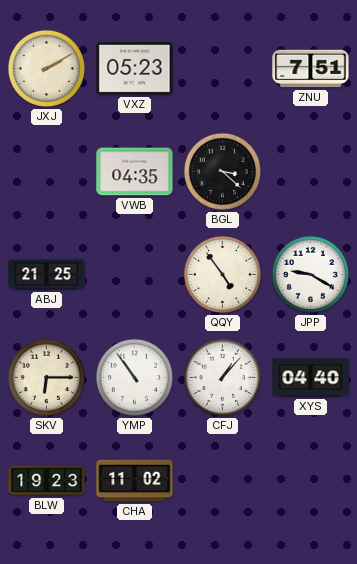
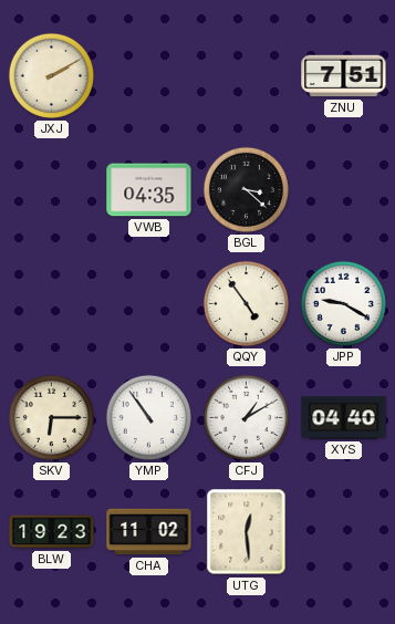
VXZ: 05:23 -> none (135, 68)
ABJ: 21:25 -> none (47, 275)
CFJ: 1:07 -> 1:10 (246, 417)
UTG: none -> 12:29 (247, 532)
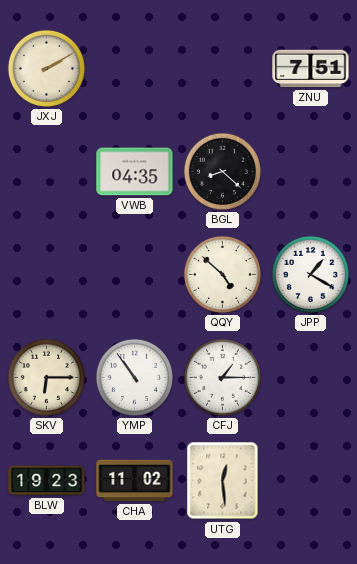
BGL: 3:22 -> 8:22 (222, 171)
QQY: 4:54 -> 4:52 (222, 274)
JPP: 9:20 -> 1:20 (310, 274)
CFJ: 1:10 -> 1:15 (222, 377)
XYS: 04:40 -> none (344, 418)
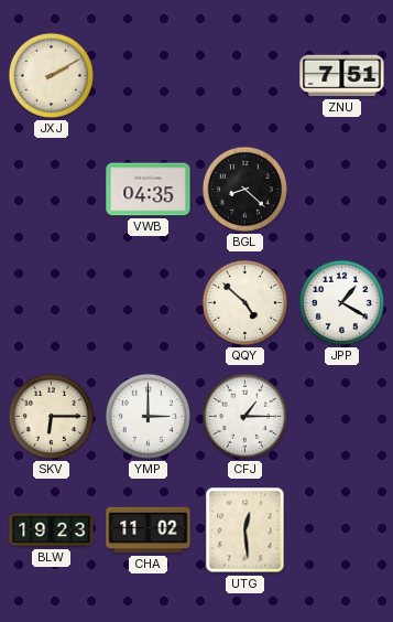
YMP: 10:54 -> 3:00 (148, 416)
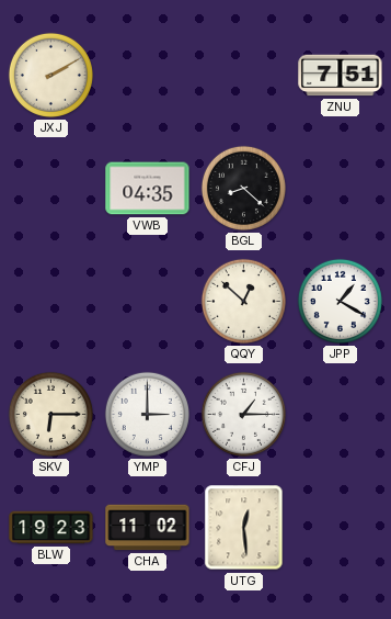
QQY: 4:52 -> 12:52 (243, 301)
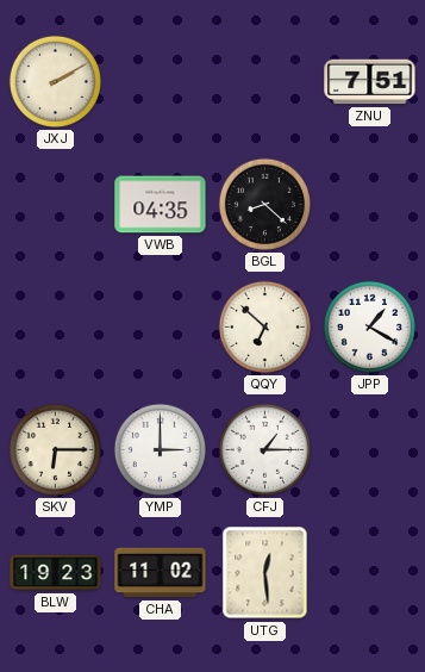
QQY: 12:52 -> 6:52 (264, 326)
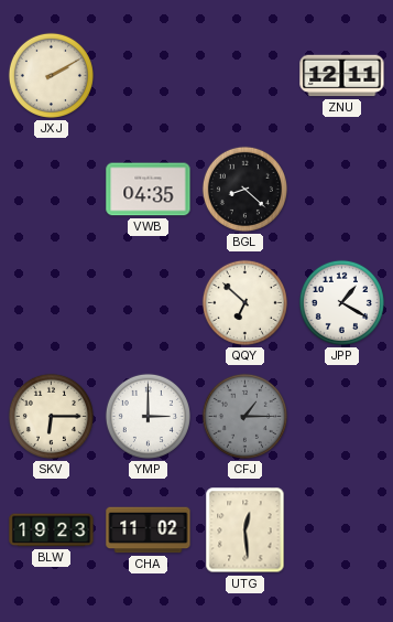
ZNU: 7:51 -> 12:11 (342, 76)
CFJ dial: white -> grey (244, 416)
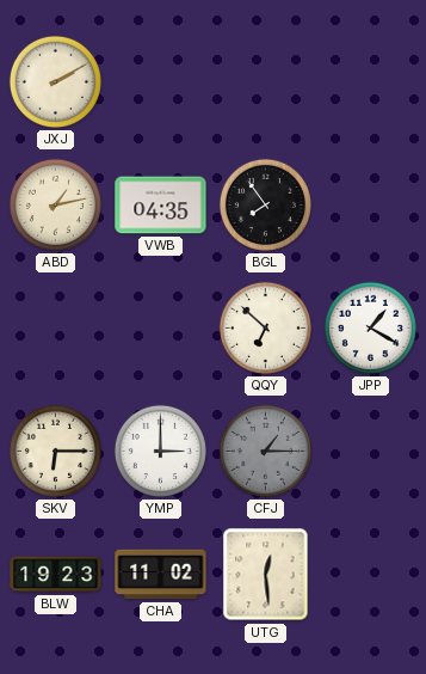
ZNU: 12:11 -> none (342, 76)
ABD: none -> 1:13 (55, 204)
BGL: 8:22 -> 7:54 (265, 204)
